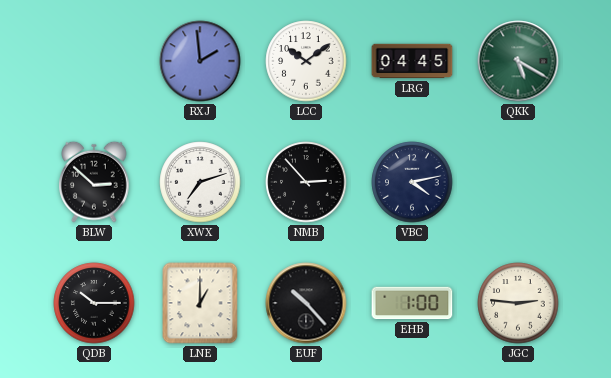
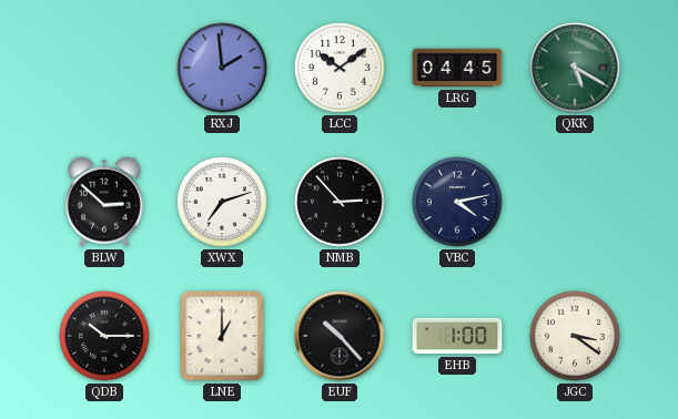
JGC: 2:46 -> 3:21 (575, 336)
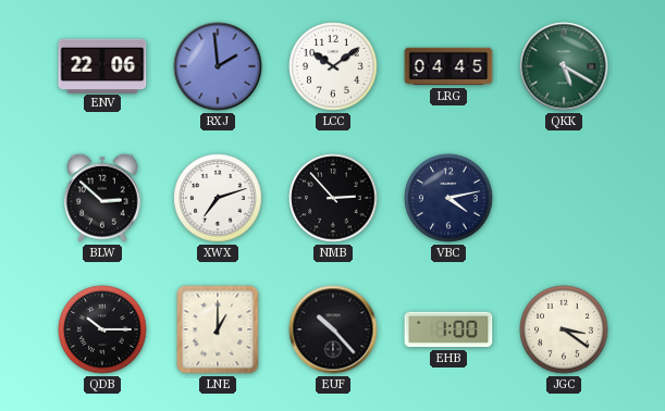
ENV: none -> 22:06 (102, 65)
